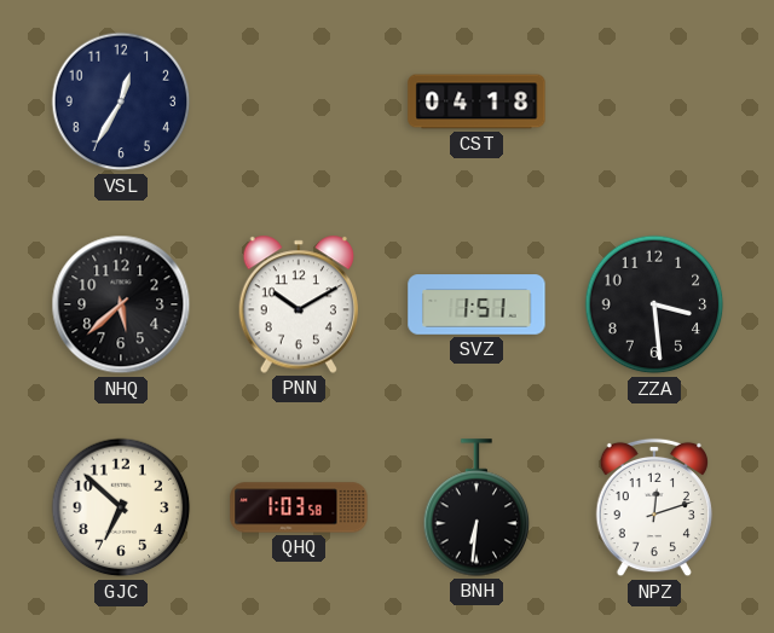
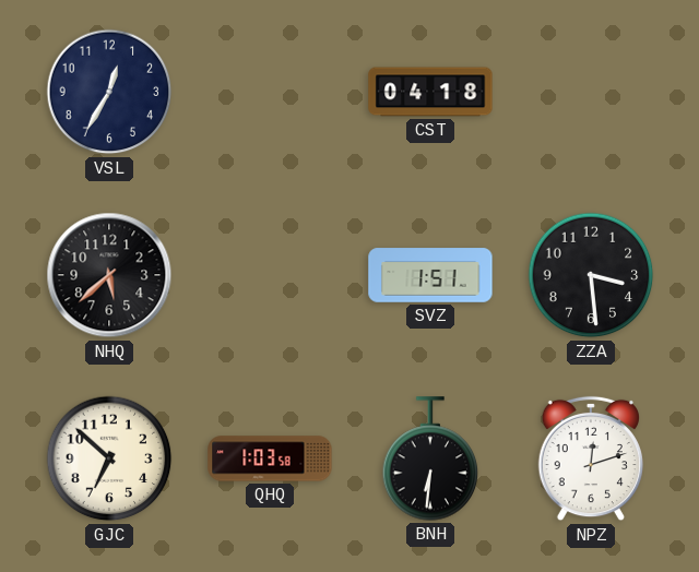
PNN: 10:10 -> none (298, 304)
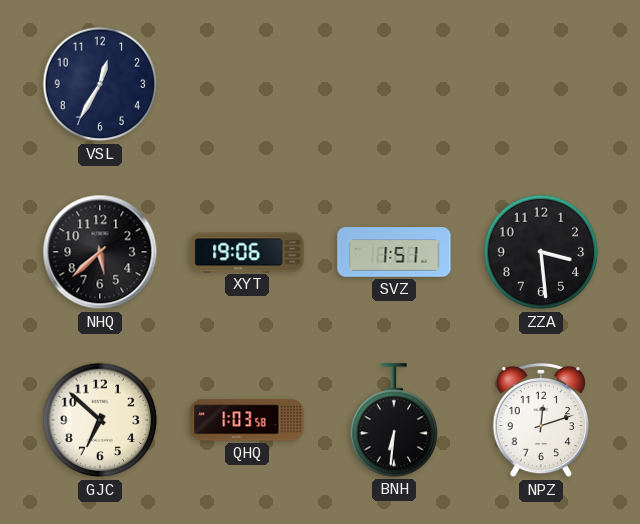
CST: 04:18 -> none (430, 92)
XYT: none -> 19:06 (247, 252)
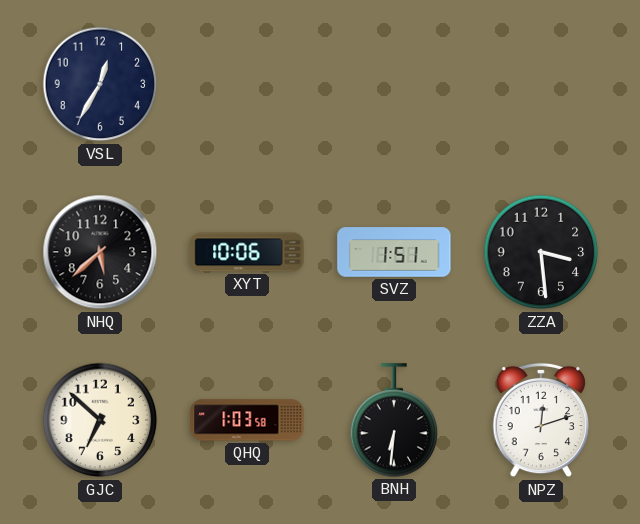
XYT: 19:06 -> 10:06 (247, 252)
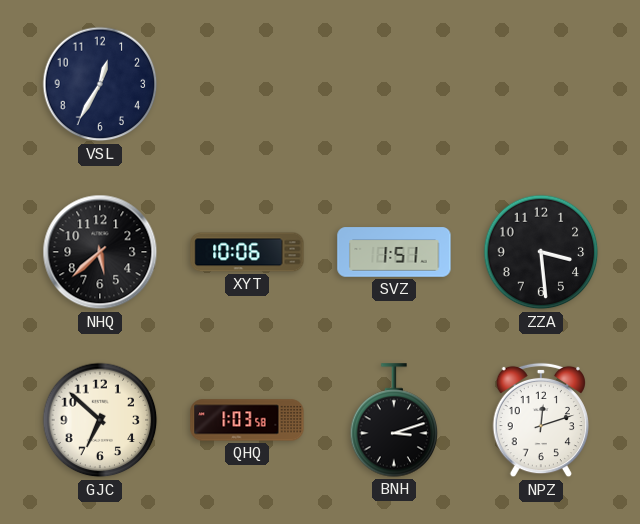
BNH: 6:31 -> 3:12 (394, 420)
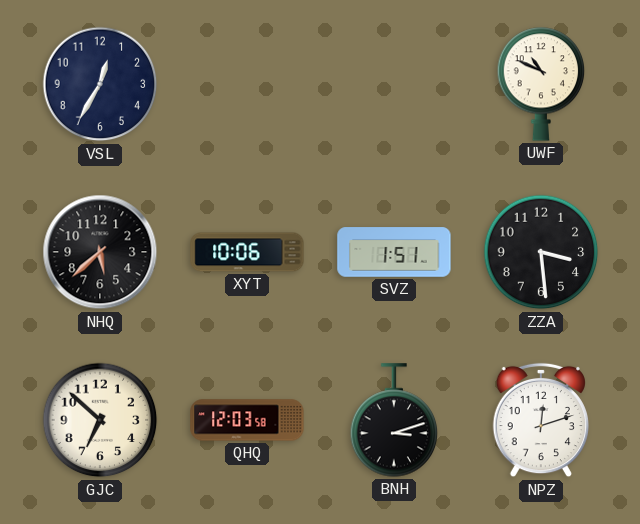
UWF: none -> 10:49 (541, 84)
QHQ: 1:03 -> 12:03 (247, 420)
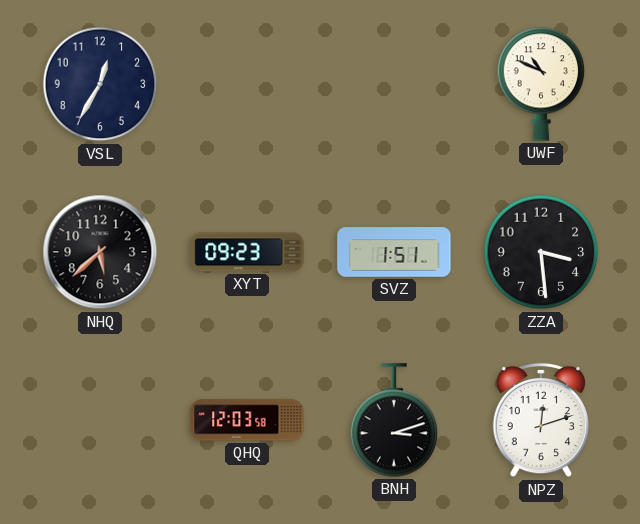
XYT: 10:06 -> 09:23 (247, 252)
GJC: 6:52 -> none (100, 420)
